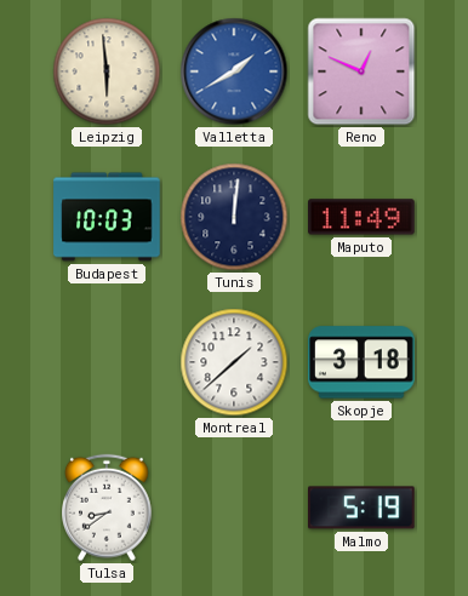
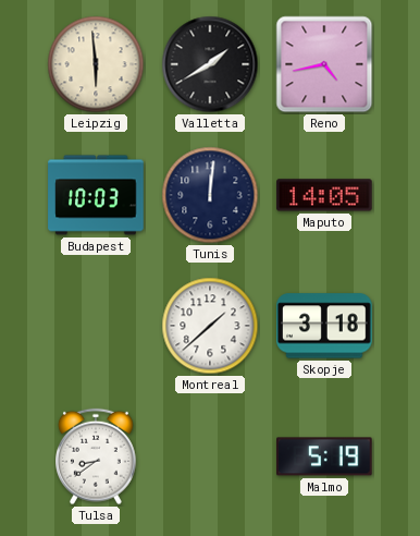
Valletta dial: blue -> black (210, 64)
Reno: 12:49 -> 4:43 (324, 64)
Maputo: 11:49 -> 14:05 (324, 195)
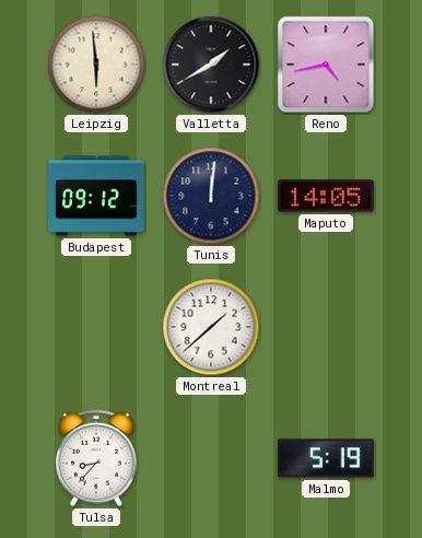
Budapest: 10:03 -> 09:12 (96, 196)
Skopje: 3:18 -> none (324, 326)
Tulsa: 8:39 -> 8:37 (97, 458)
